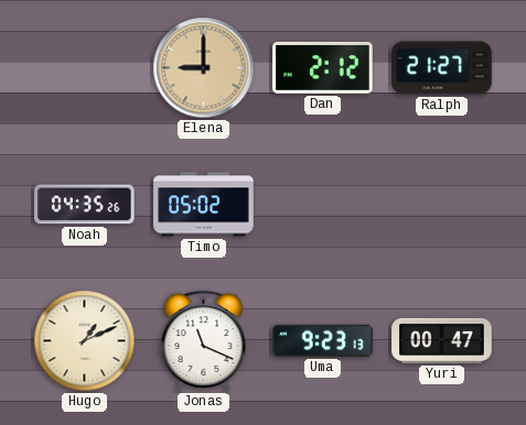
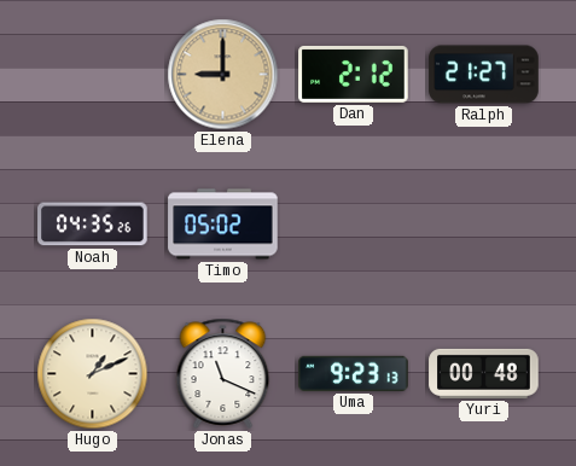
Yuri: 00:47 -> 00:48 (484, 373)
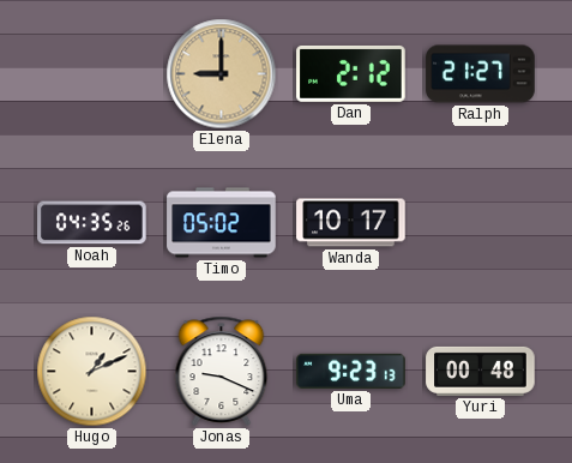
Wanda: none -> 10:17 (351, 223)
Jonas: 11:19 -> 9:19 (222, 371)
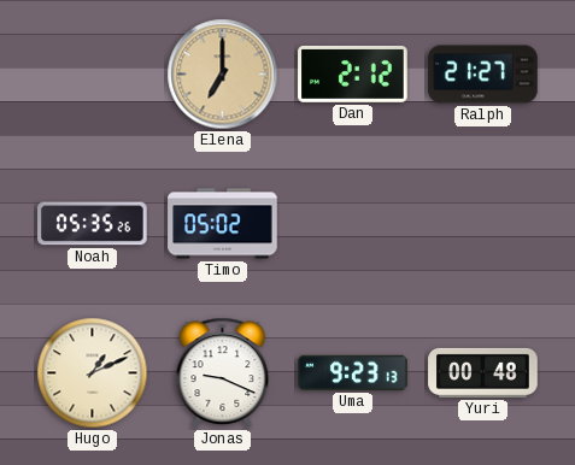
Elena: 9:00 -> 7:00 (223, 75)
Noah: 04:35 -> 05:35 (93, 224)
Wanda: 10:17 -> none (351, 223)
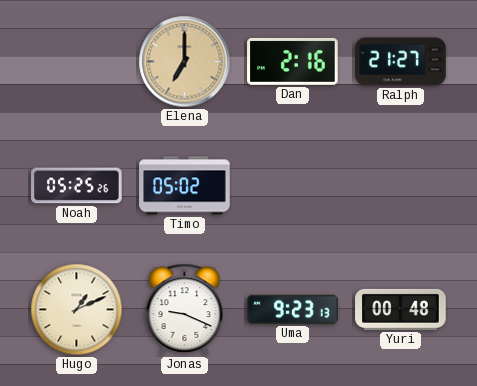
Dan: 2:12 -> 2:16 (293, 61)
Noah: 05:35 -> 05:25 (77, 186)
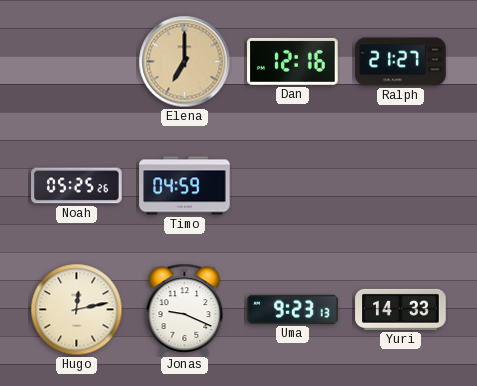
Dan: 2:16 -> 12:16 (293, 61)
Timo: 05:02 -> 04:59 (185, 186)
Hugo: 1:11 -> 12:13 (77, 310)
Yuri: 00:48 -> 14:33 (401, 309)
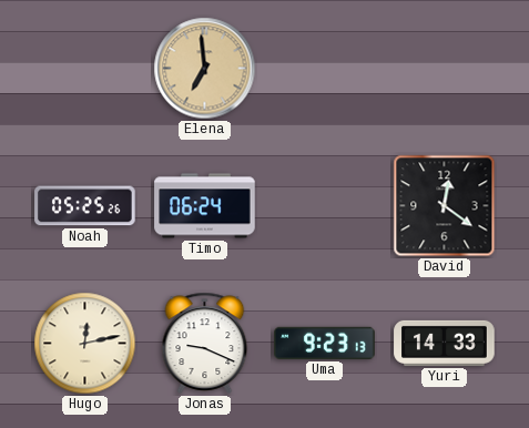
Elena: 7:00 -> 6:59 (205, 69)
Dan: 12:16 -> none (293, 61)
Ralph: 21:27 -> none (401, 62)
Timo: 04:59 -> 06:24 (205, 206)
David: none -> 12:21 (445, 206)
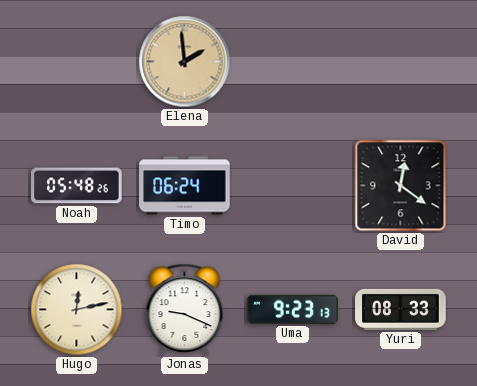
Elena: 6:59 -> 1:59 (185, 62)
Noah: 05:25 -> 05:48 (77, 186)
Yuri: 14:33 -> 08:33 (401, 309)
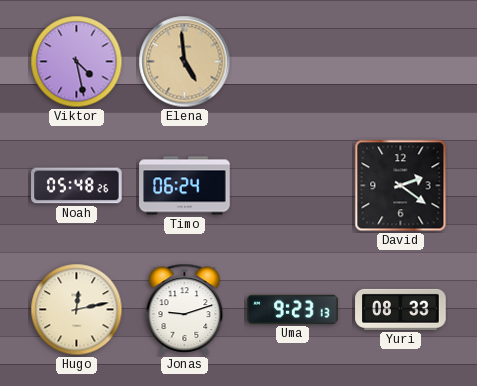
Viktor: none -> 4:28 (77, 62)
Elena: 1:59 -> 4:59 (185, 62)
David: 12:21 -> 2:21 (401, 186)
Jonas: 9:19 -> 9:12 (185, 309)
